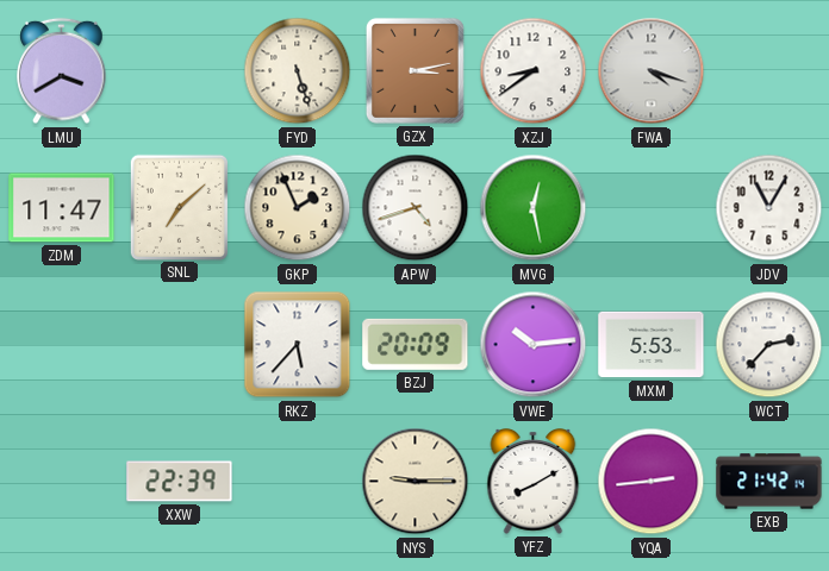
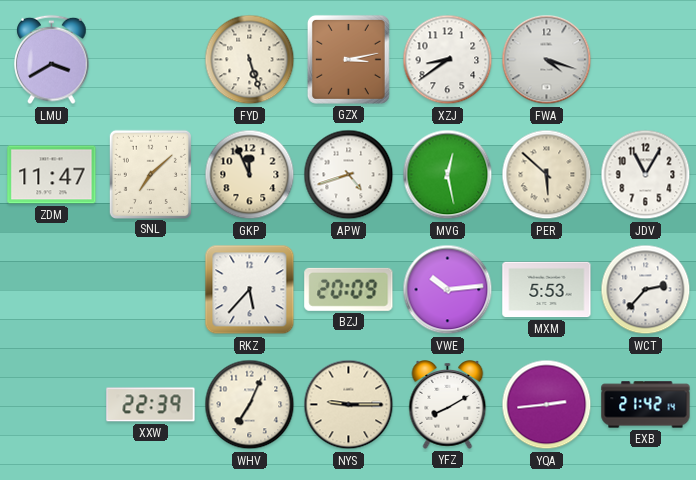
GKP: 1:56 -> 11:56 (250, 175)
PER: none -> 5:52 (547, 175)
WHV: none -> 7:04 (250, 405)
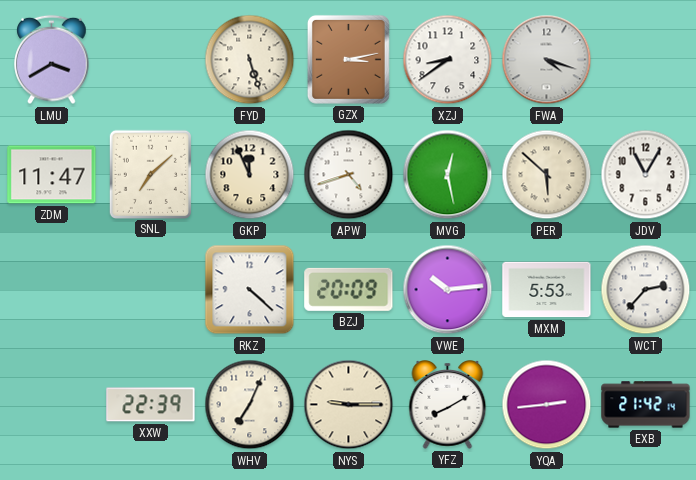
RKZ: 5:37 -> 4:22 (250, 290)
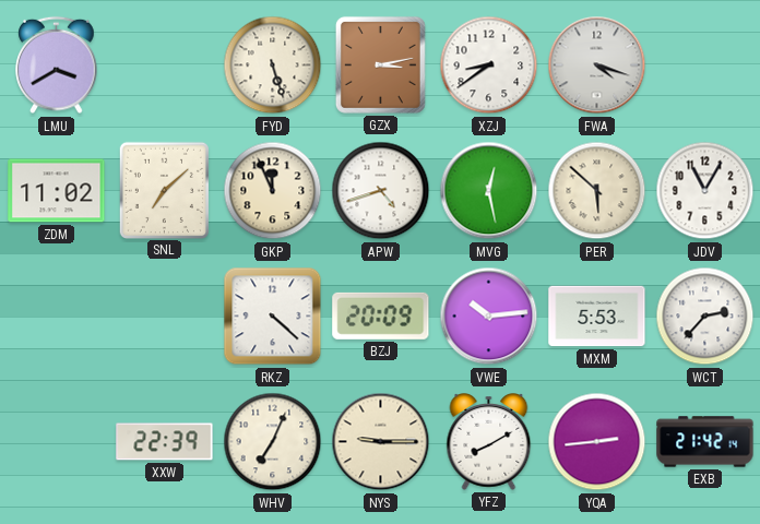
ZDM: 11:47 -> 11:02 (57, 191)
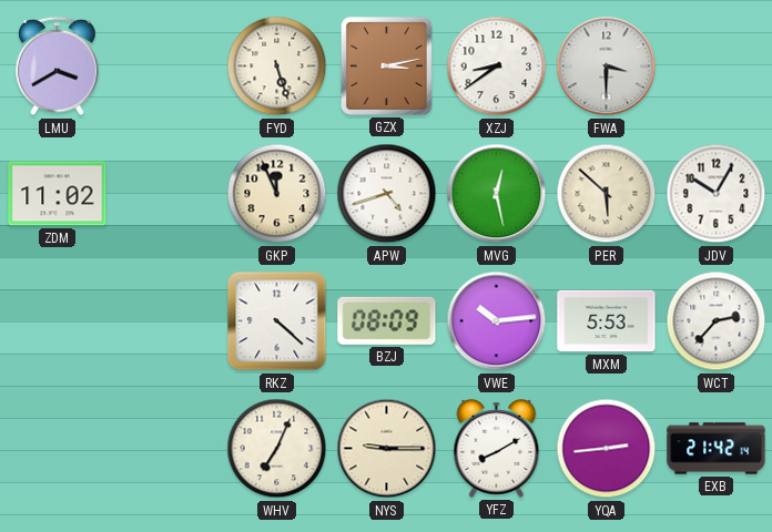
FWA: 4:18 -> 3:30 (607, 66)
SNL: 7:08 -> none (164, 190)
JDV: 11:05 -> 10:05 (717, 194)
BZJ: 20:09 -> 08:09 (387, 320)
XXW: 22:39 -> none (165, 442)
